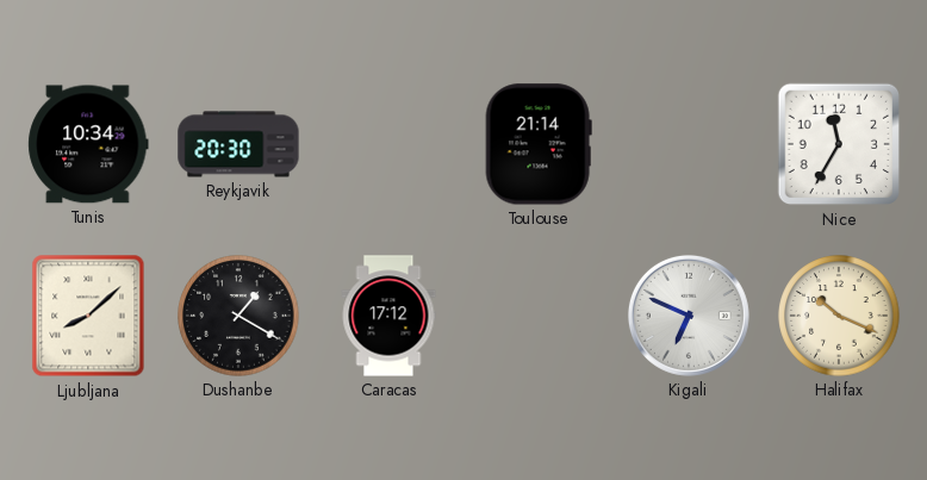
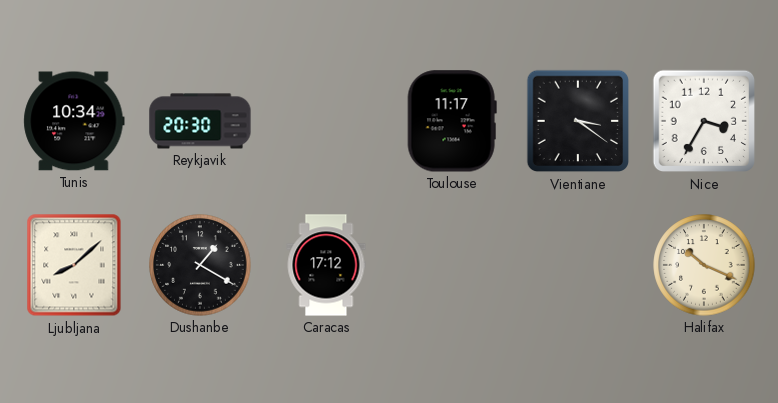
Toulouse: 21:14 -> 11:17 (452, 121)
Vientiane: none -> 3:21 (578, 121)
Nice: 11:35 -> 3:35 (704, 121)
Kigali: 6:49 -> none (689, 316)
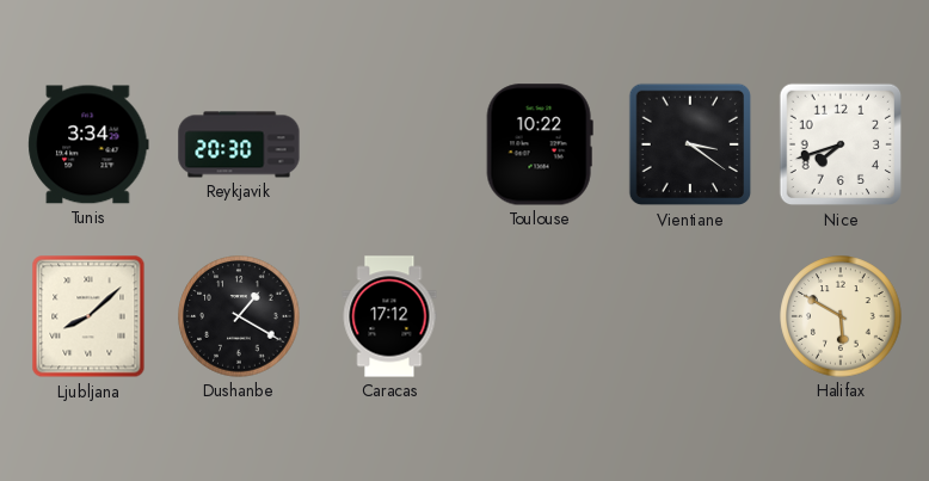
Tunis: 10:34 -> 3:34 (88, 144)
Toulouse: 11:17 -> 10:22 (540, 144)
Nice: 3:35 -> 7:42 (841, 144)
Halifax: 10:19 -> 5:50 (841, 316)
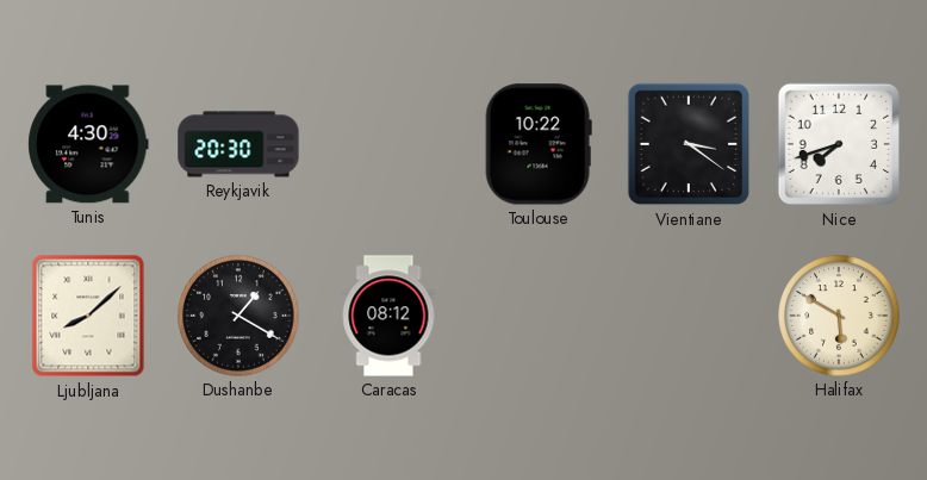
Tunis: 3:34 -> 4:30 (88, 144)
Caracas: 17:12 -> 08:12 (388, 316)
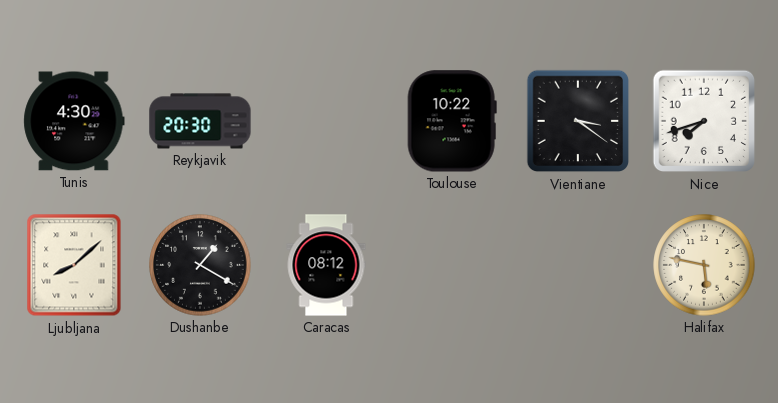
Halifax: 5:50 -> 5:47 (704, 265)
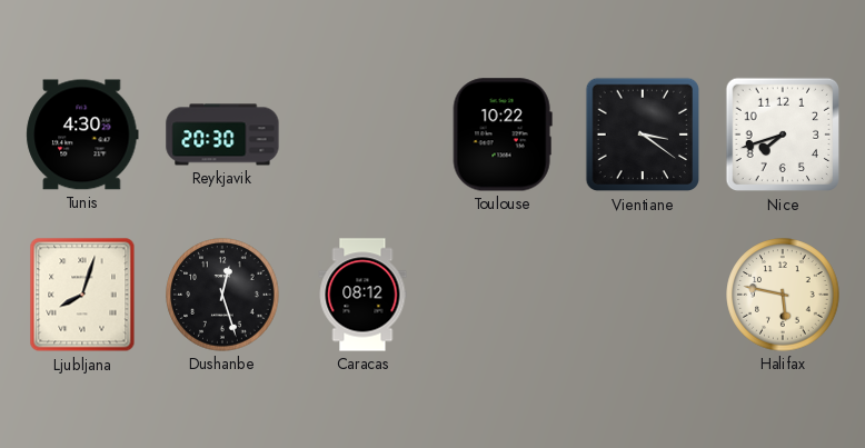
Ljubljana: 8:08 -> 8:03 (82, 295)
Dushanbe: 1:20 -> 12:27 (222, 295)
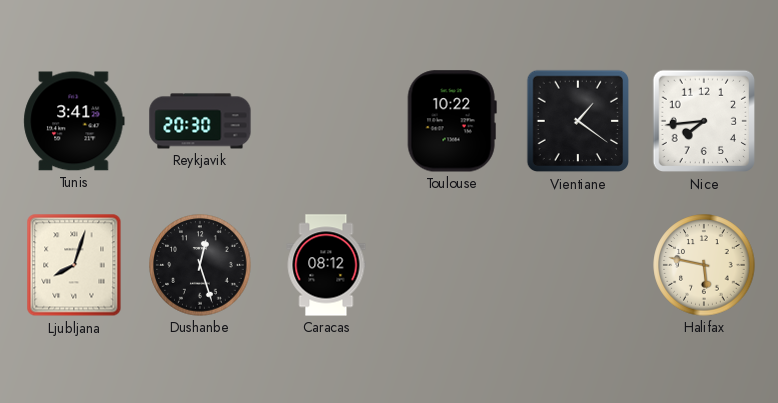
Tunis: 4:30 -> 3:41 (74, 121)
Vientiane: 3:21 -> 1:21 (578, 121)
Nice: 7:42 -> 7:44 (704, 121)
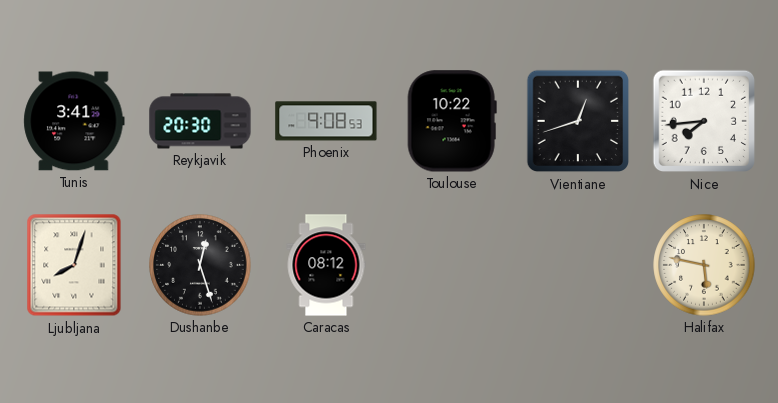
Phoenix: none -> 9:08 (326, 121)
Vientiane: 1:21 -> 12:42 (578, 121)
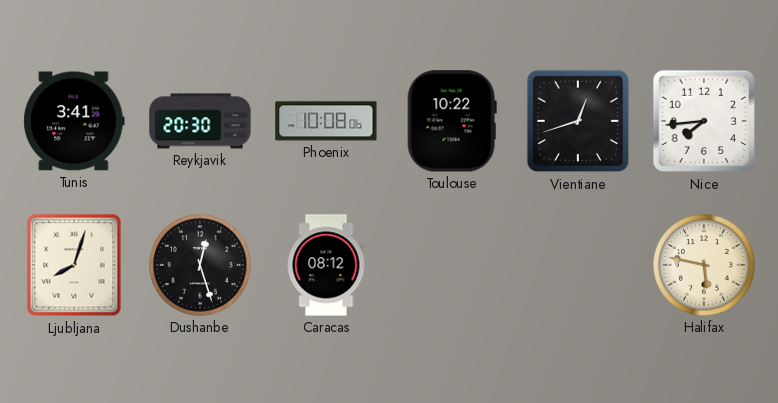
Phoenix: 9:08 -> 10:08 (326, 121)
